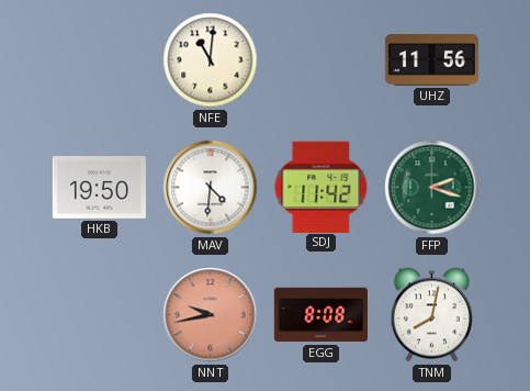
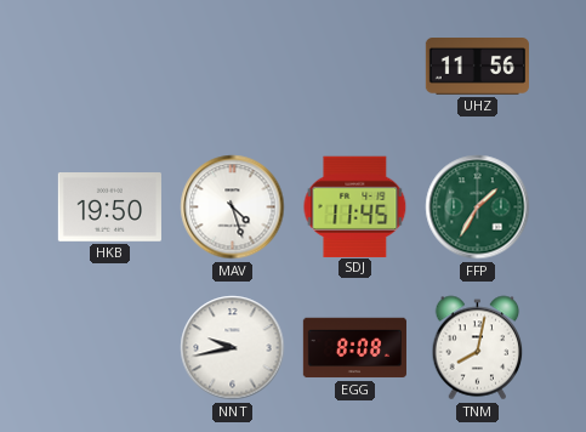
NFE: 11:01 -> none (211, 60)
MAV: 4:31 -> 4:27 (233, 208)
SDJ: 11:42 -> 11:45 (355, 206)
FFP: 2:18 -> 1:35 (478, 208)
NNT dial: salmon -> white (233, 348)
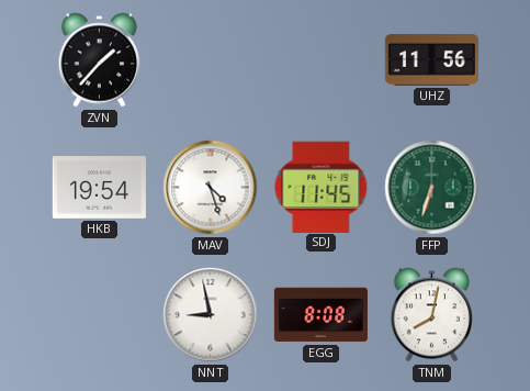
ZVN: none -> 1:37 (100, 60)
HKB: 19:50 -> 19:54 (99, 188)
FFP: 1:35 -> 6:33 (432, 188)
NNT: 9:43 -> 8:58 (211, 315)
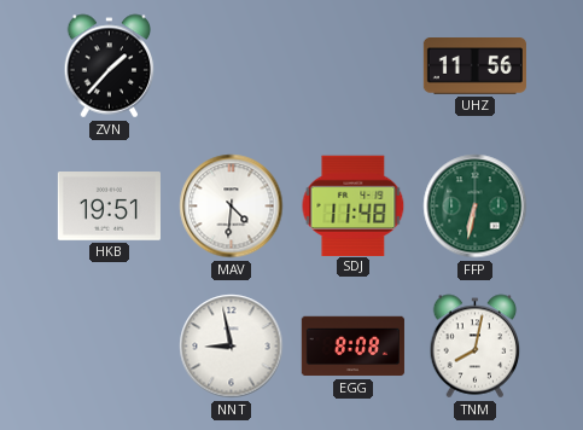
HKB: 19:54 -> 19:51 (109, 207)
MAV: 4:27 -> 4:31 (232, 207)
SDJ: 11:45 -> 11:48 (354, 205)
FFP: 6:33 -> 6:32 (476, 207)
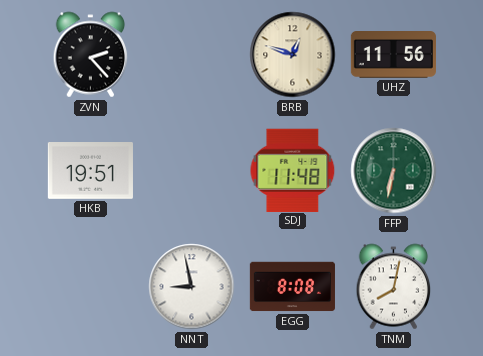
ZVN: 1:37 -> 2:23 (91, 55)
BRB: none -> 12:48 (293, 55)
MAV: 4:31 -> none (232, 207)
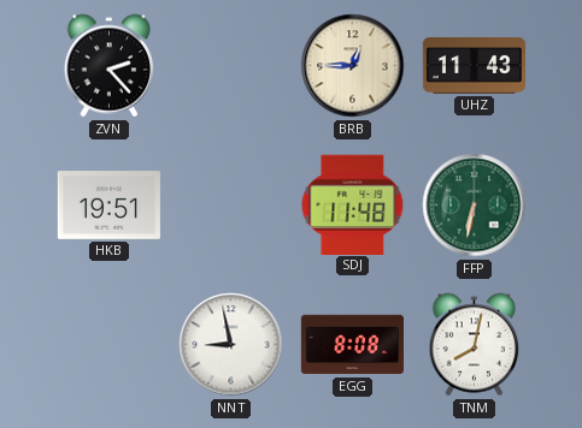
BRB: 12:48 -> 12:45 (353, 66)
UHZ: 11:56 -> 11:43 (474, 66)
